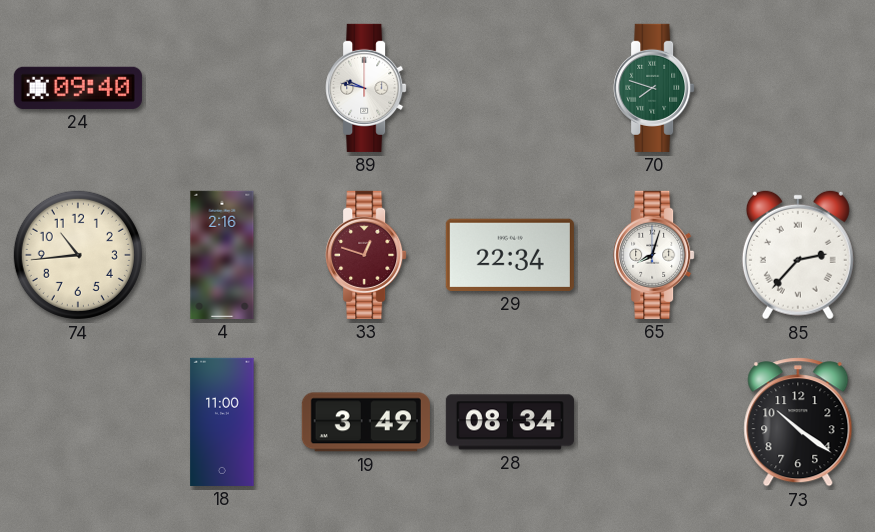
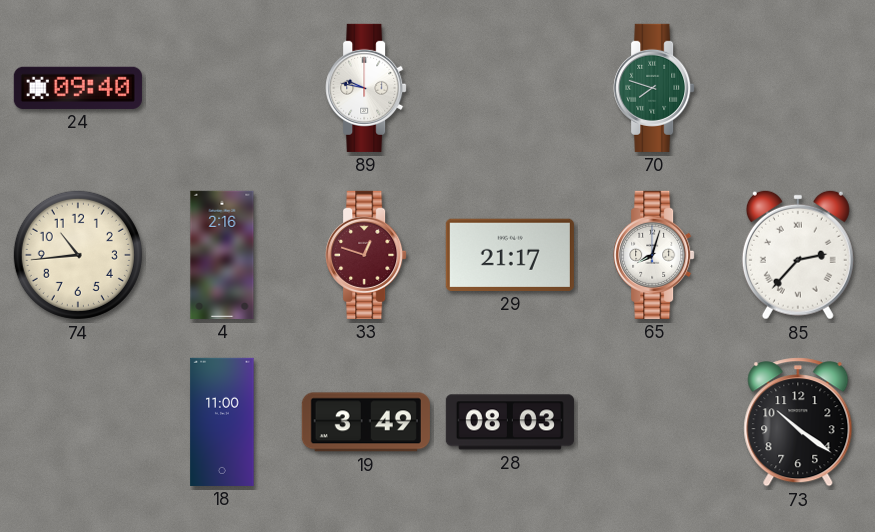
29: 22:34 -> 21:17 (510, 255)
28: 08:34 -> 08:03 (510, 422)
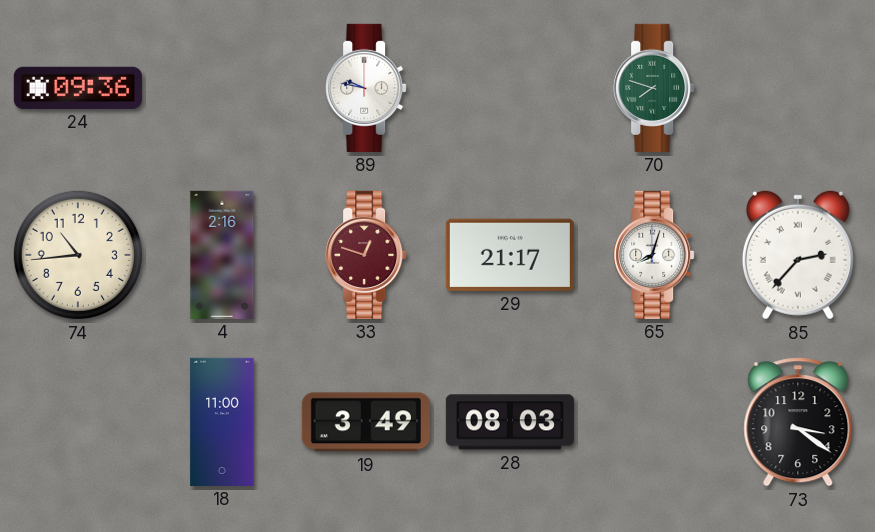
24: 09:40 -> 09:36 (78, 88)
73: 10:21 -> 3:21 (798, 422)
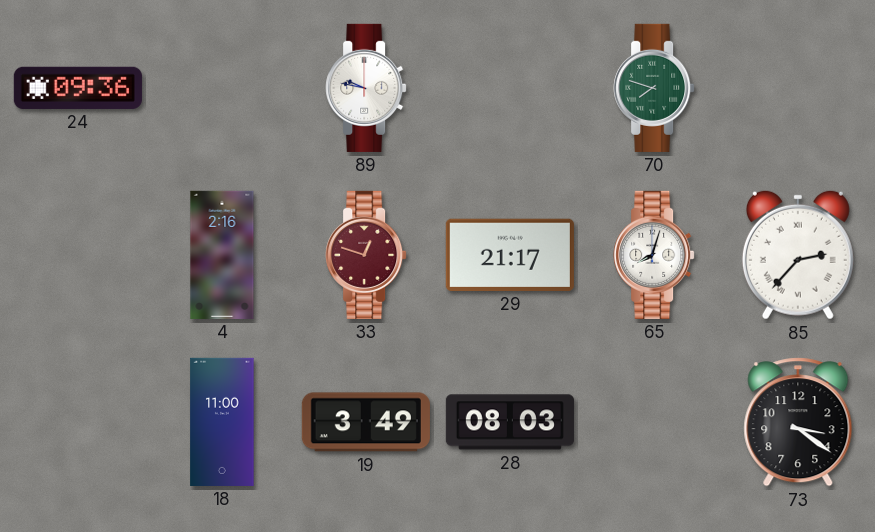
74: 10:44 -> none (78, 255)
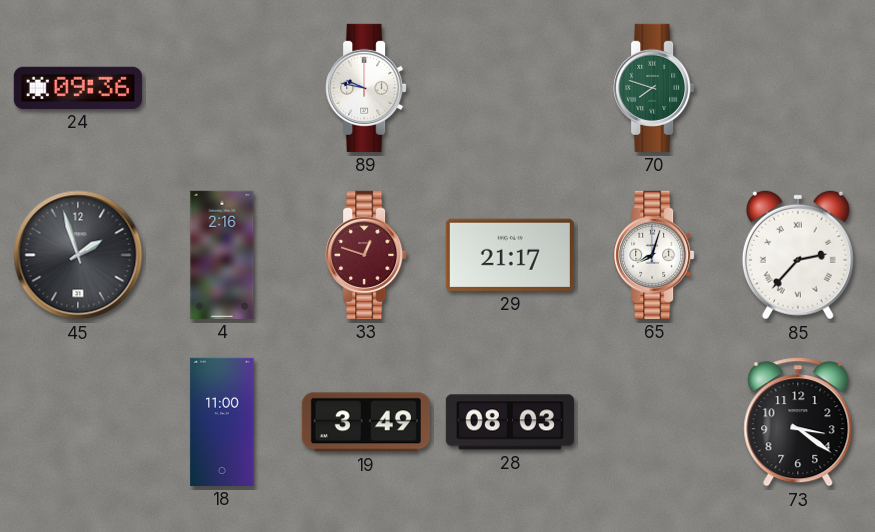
45: none -> 1:57 (78, 255)
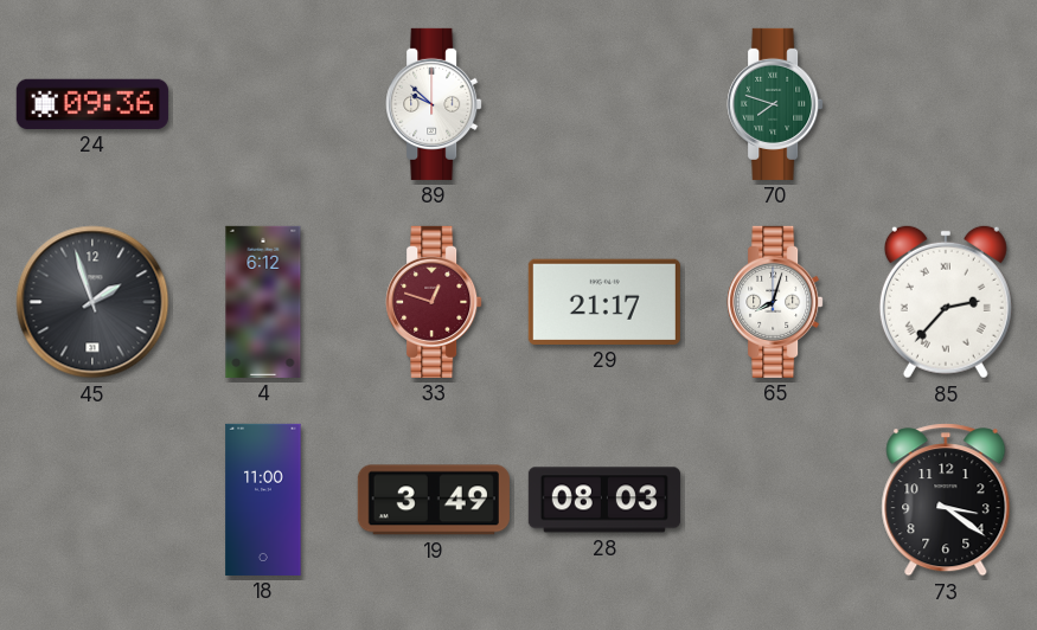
89: 9:47 -> 9:52 (434, 104)
4: 2:16 -> 6:12 (263, 302)
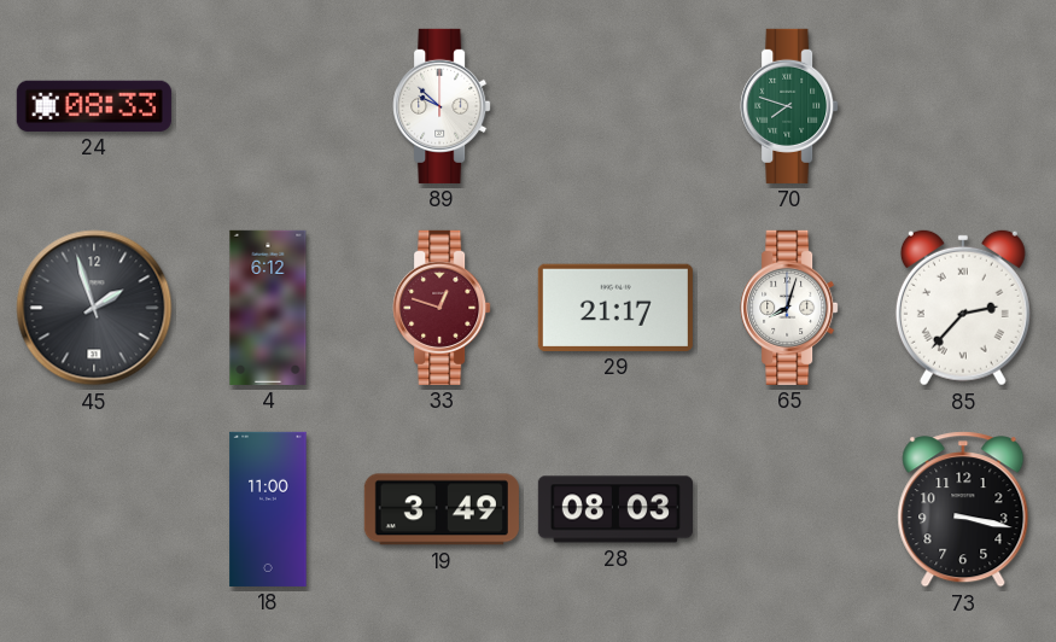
24: 09:36 -> 08:33 (94, 106)
73: 3:21 -> 3:17 (963, 509)
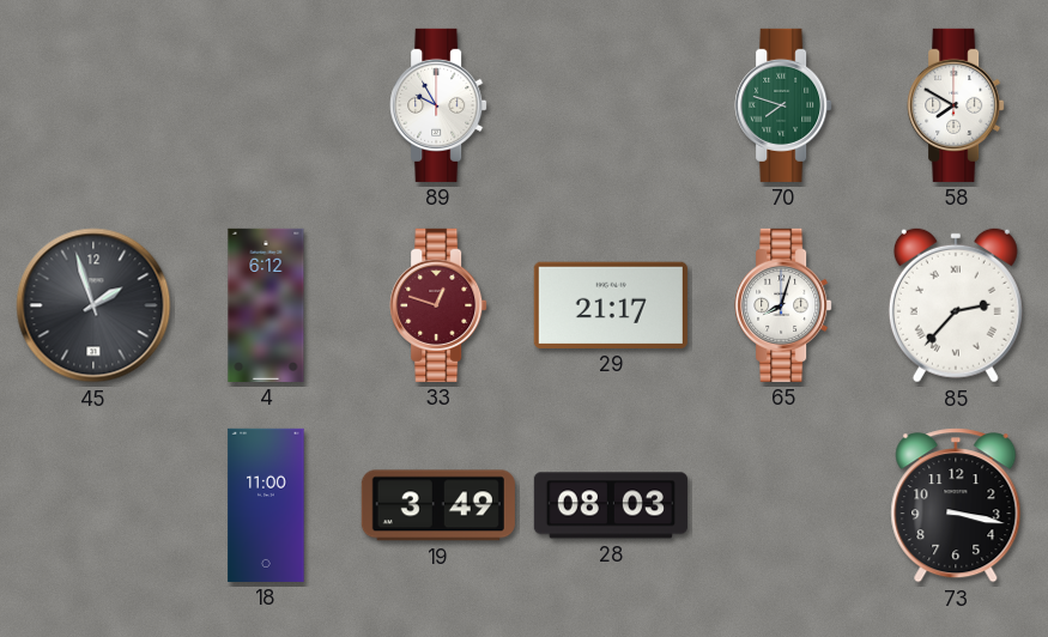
24: 08:33 -> none (94, 106)
89: 9:52 -> 9:55 (438, 105)
58: none -> 7:50 (956, 105)
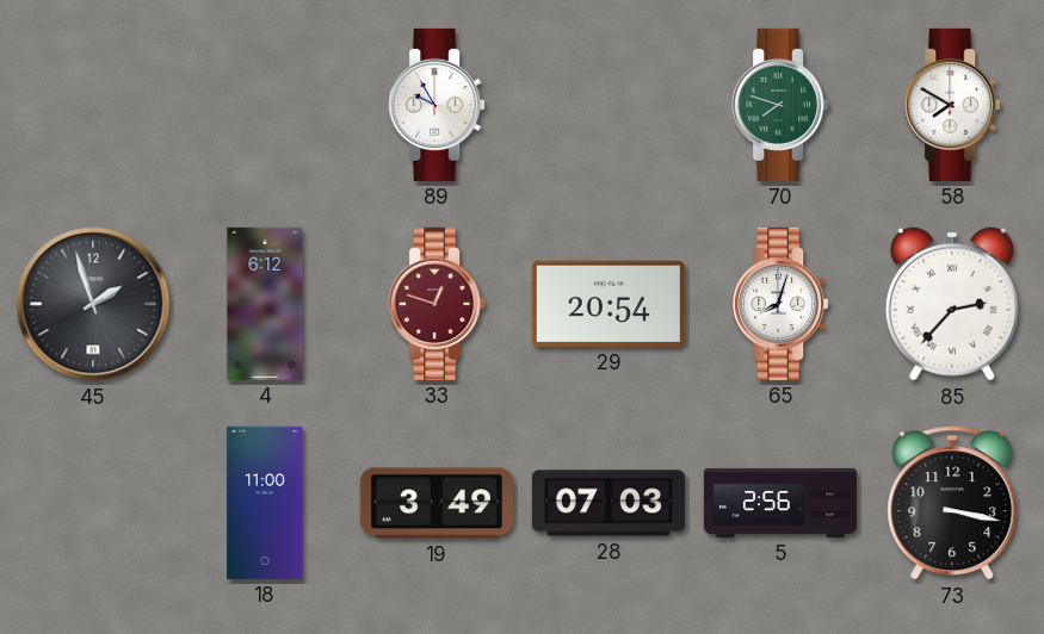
29: 21:17 -> 20:54 (609, 304)
28: 08:03 -> 07:03 (609, 503)
5: none -> 2:56 (779, 503)
